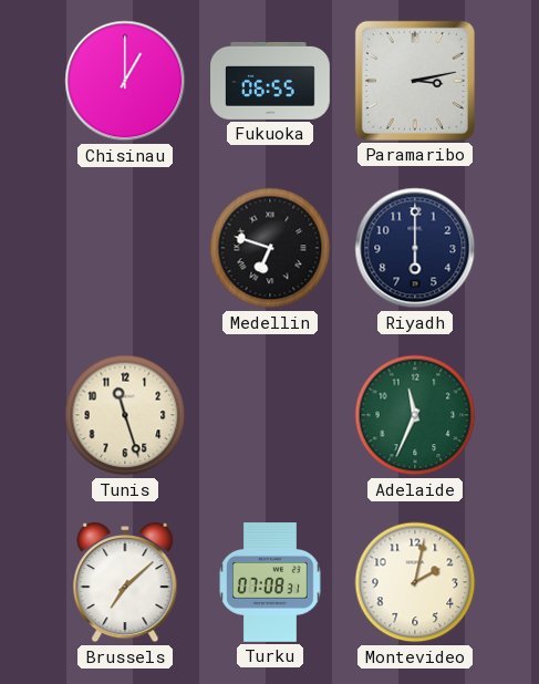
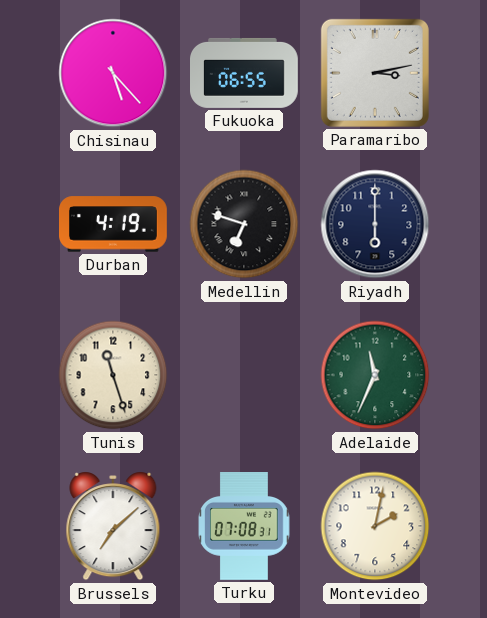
Chisinau: 1:00 -> 5:23 (113, 73)
Durban: none -> 4:19 (114, 224)
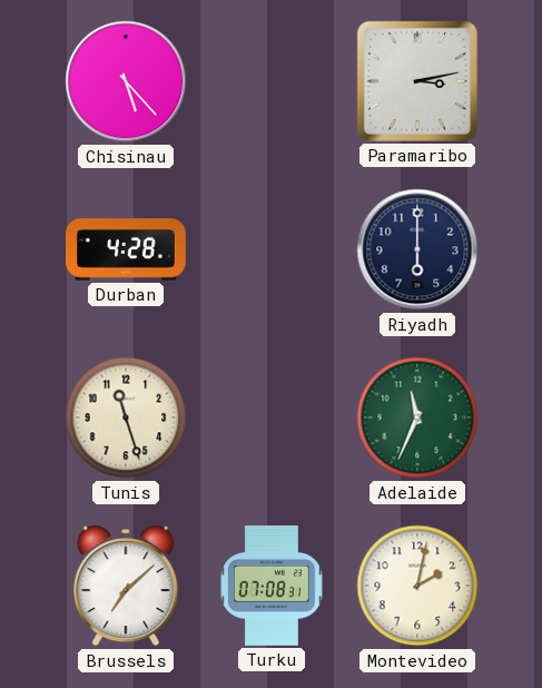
Fukuoka: 06:55 -> none (245, 73)
Durban: 4:19 -> 4:28 (127, 249)
Medellin: 6:48 -> none (244, 224)
